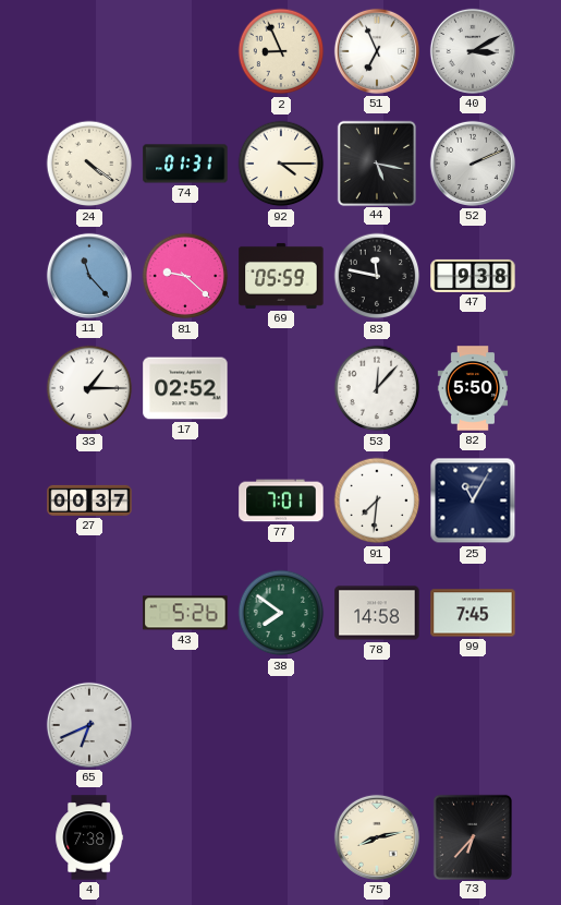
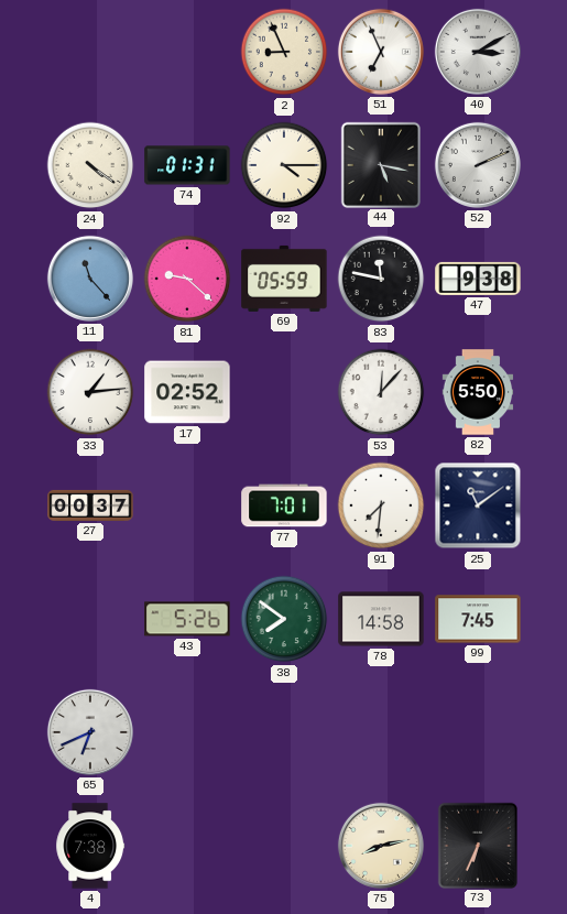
33: 1:15 -> 1:14 (90, 392)
25: 11:05 -> 11:09 (478, 505)
73: 6:37 -> 6:34 (477, 845)
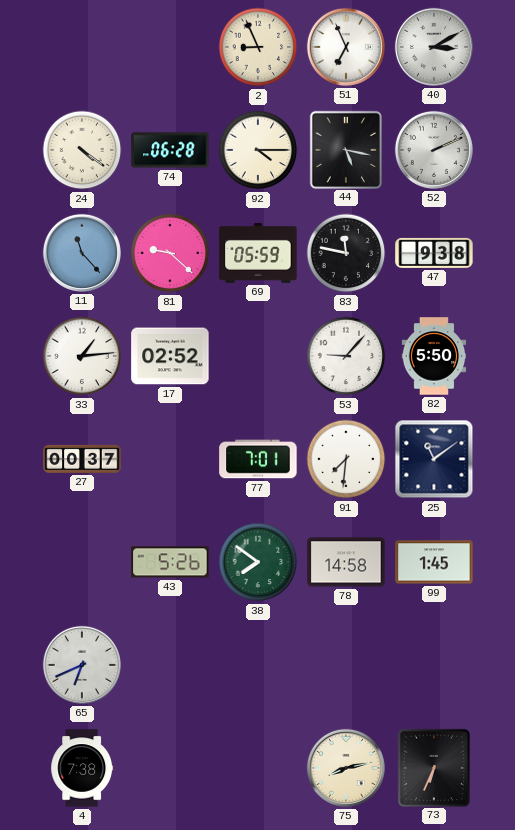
74: 01:31 -> 06:28 (170, 150)
53: 12:07 -> 9:07 (346, 356)
99: 7:45 -> 1:45 (434, 562)
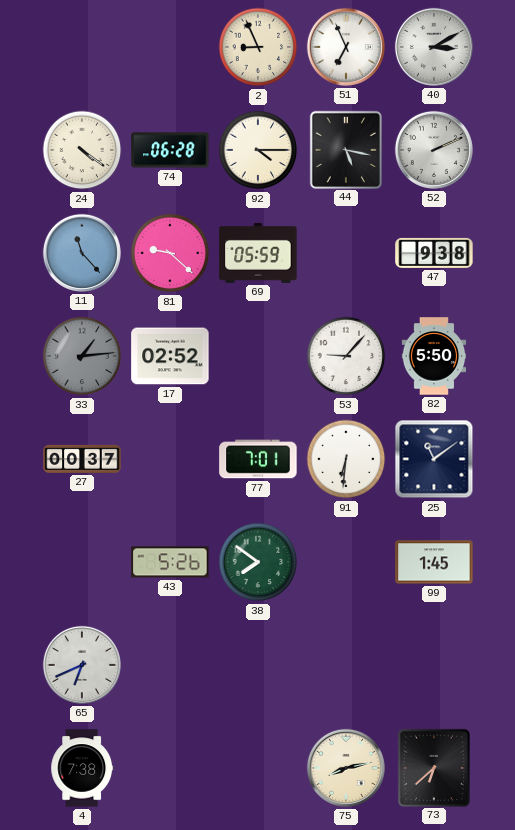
83: 11:47 -> none (346, 253)
33 dial: white -> grey (82, 356)
91: 7:31 -> 6:31 (346, 459)
78: 14:58 -> none (346, 562)
73: 6:34 -> 6:38 (433, 767)
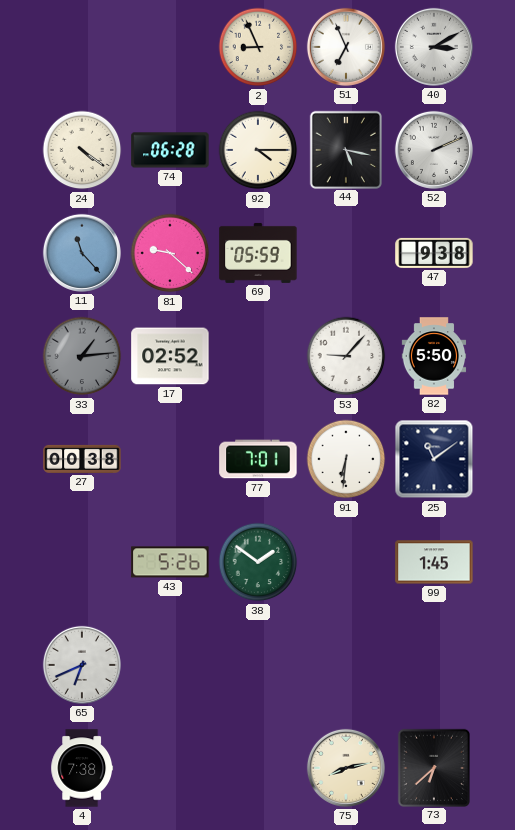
27: 00:37 -> 00:38 (82, 459)
38: 7:51 -> 1:51 (258, 562)
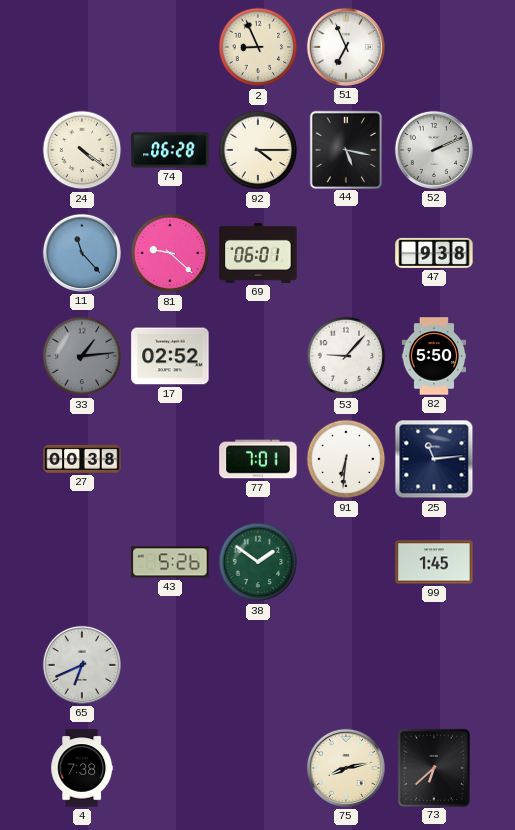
40: 3:10 -> none (434, 47)
69: 05:59 -> 06:01 (258, 253)
25: 11:09 -> 11:14 (434, 459)
